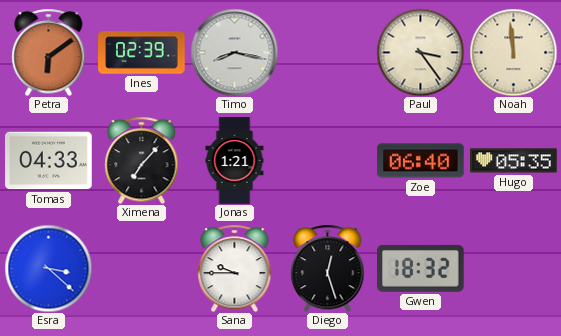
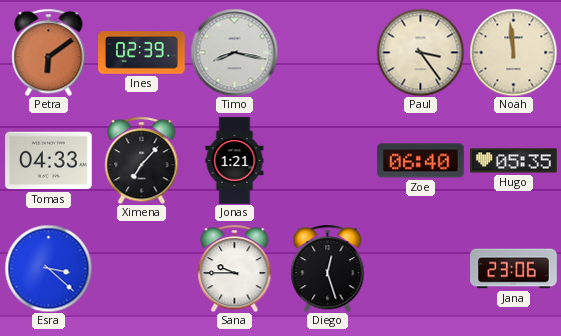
Gwen: 18:32 -> none (421, 268)
Jana: none -> 23:06 (514, 269)
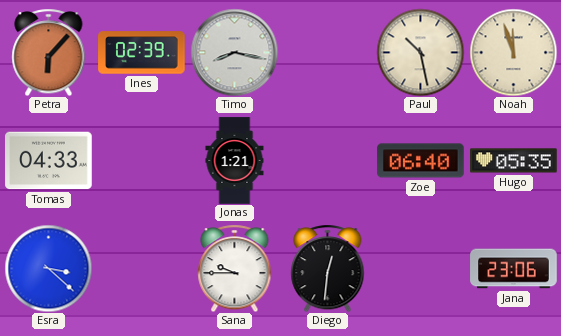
Petra: 6:09 -> 6:07 (49, 52)
Paul: 3:24 -> 10:28 (420, 52)
Noah: 11:59 -> 11:57 (513, 52)
Ximena: 7:07 -> none (142, 160)
Diego: 12:27 -> 12:31 (328, 268)
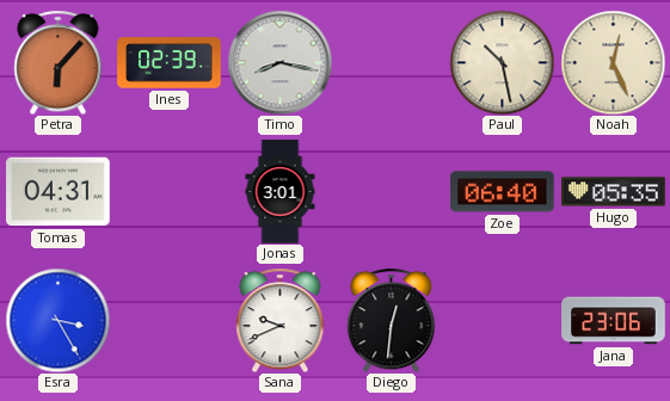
Noah: 11:57 -> 12:26 (613, 62)
Tomas: 04:33 -> 04:31 (59, 192)
Jonas: 1:21 -> 3:01 (281, 192)
Esra: 3:22 -> 3:25 (57, 320)
Sana: 9:45 -> 9:41 (281, 320)
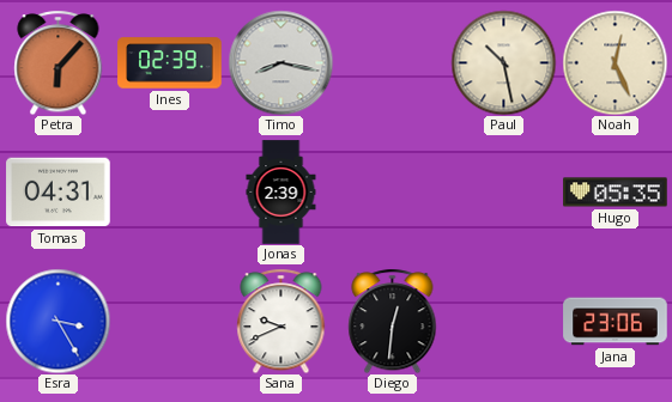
Jonas: 3:01 -> 2:39 (281, 193)
Zoe: 06:40 -> none (503, 192)
